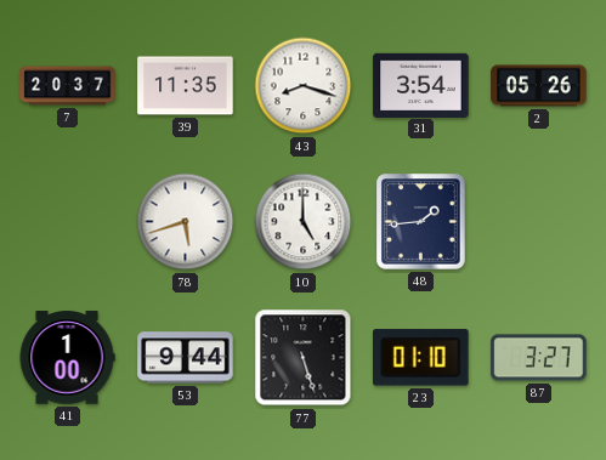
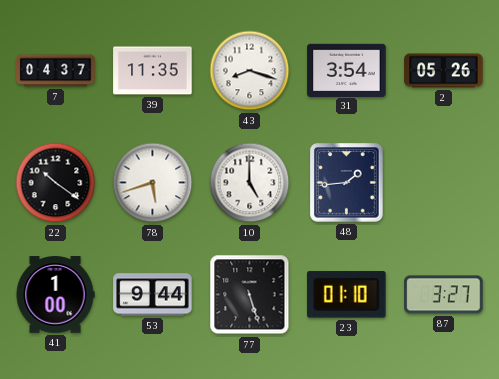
7: 20:37 -> 04:37 (56, 71)
22: none -> 10:21 (56, 183)
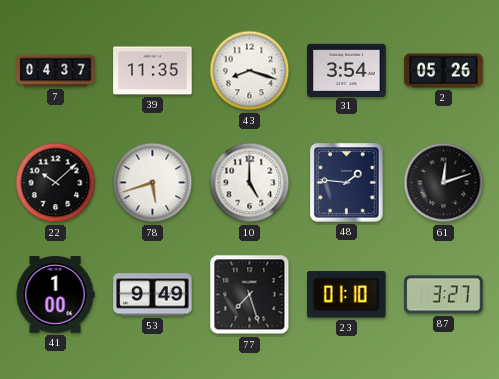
22: 10:21 -> 10:08 (56, 183)
48: 1:44 -> 1:46 (347, 183)
61: none -> 12:12 (444, 183)
53: 9:44 -> 9:49 (153, 295)
77: 5:27 -> 7:27 (250, 295)
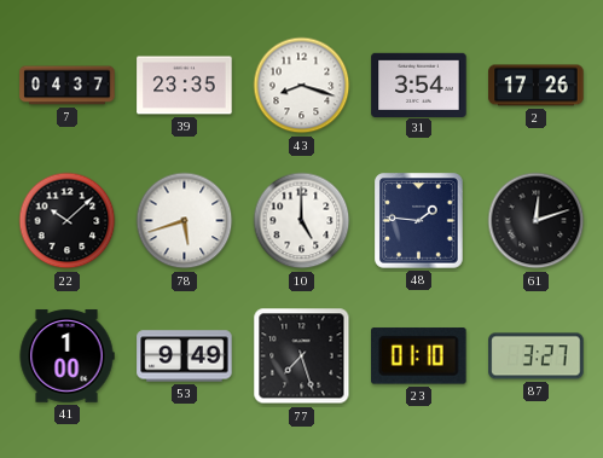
39: 11:35 -> 23:35 (185, 86)
2: 05:26 -> 17:26 (537, 86)
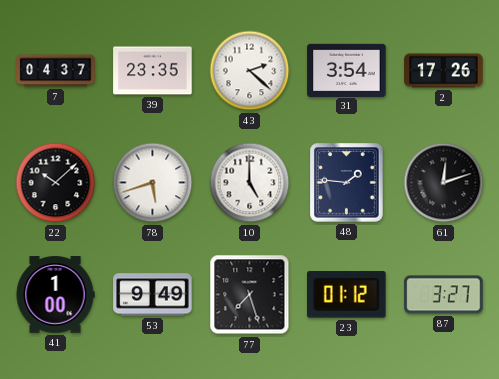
43: 8:18 -> 2:22 (250, 71)
23: 01:10 -> 01:12 (347, 295)
